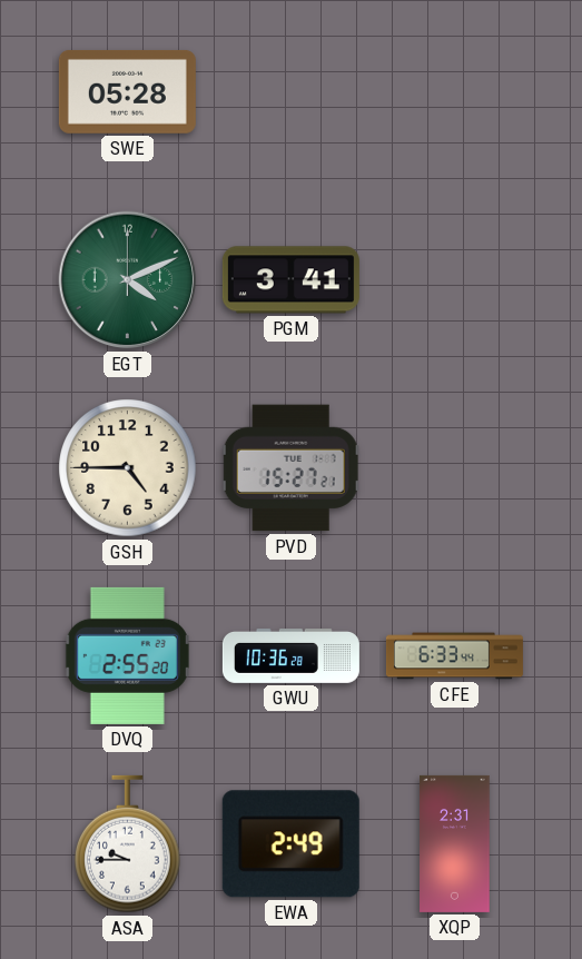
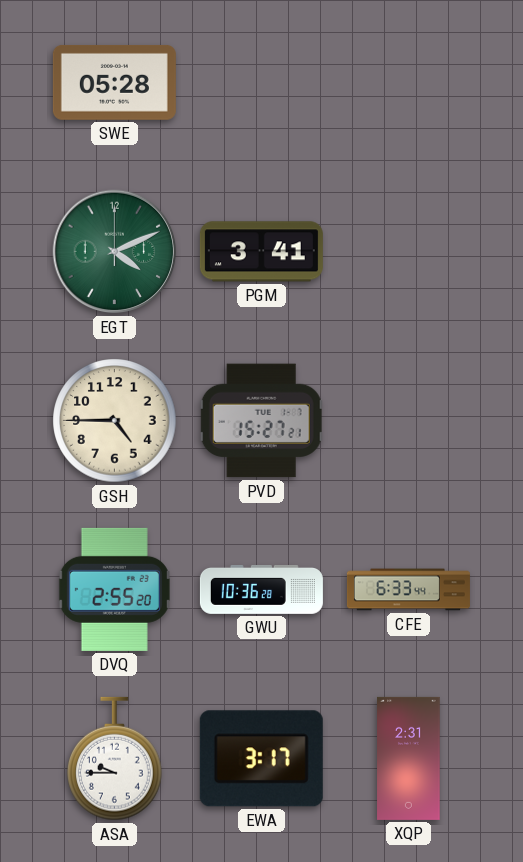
EWA: 2:49 -> 3:17 (261, 759)
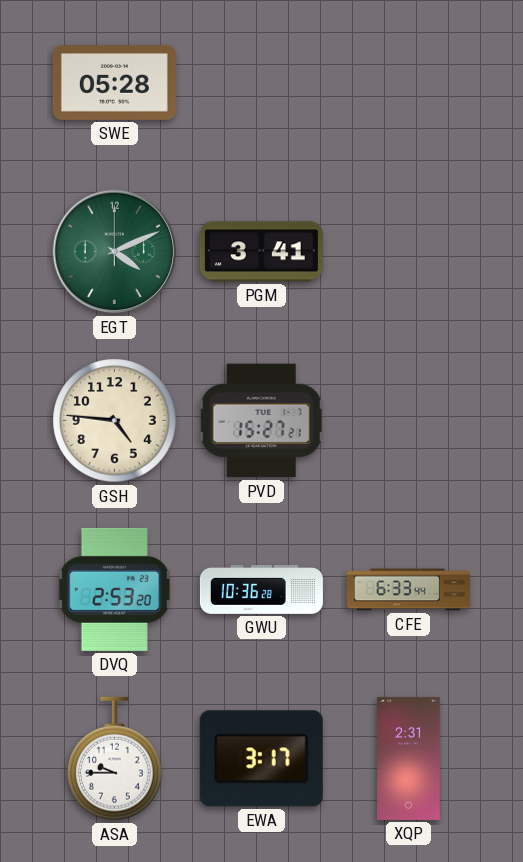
GSH: 4:45 -> 4:46 (115, 421)
DVQ: 2:55 -> 2:53 (114, 589)
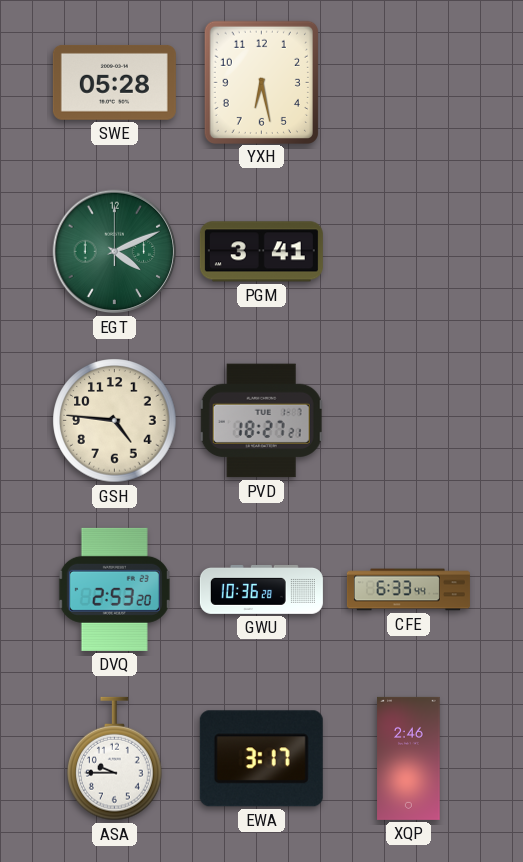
YXH: none -> 6:28 (261, 82)
PVD: 15:27 -> 18:27 (262, 421)
XQP: 2:31 -> 2:46 (409, 758)
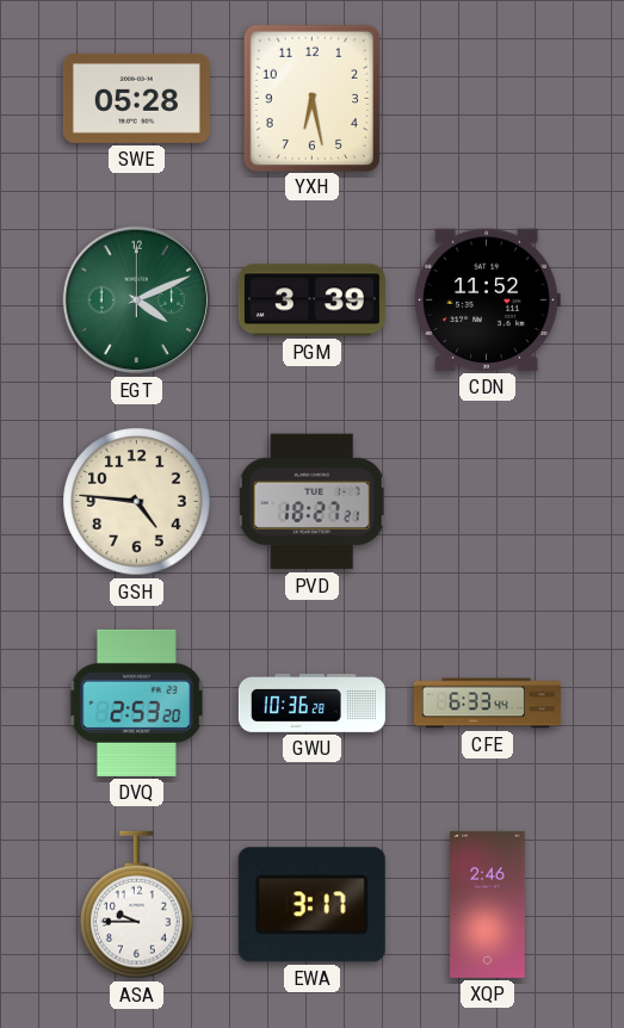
PGM: 3:41 -> 3:39 (311, 301)
CDN: none -> 11:52 (487, 299)
